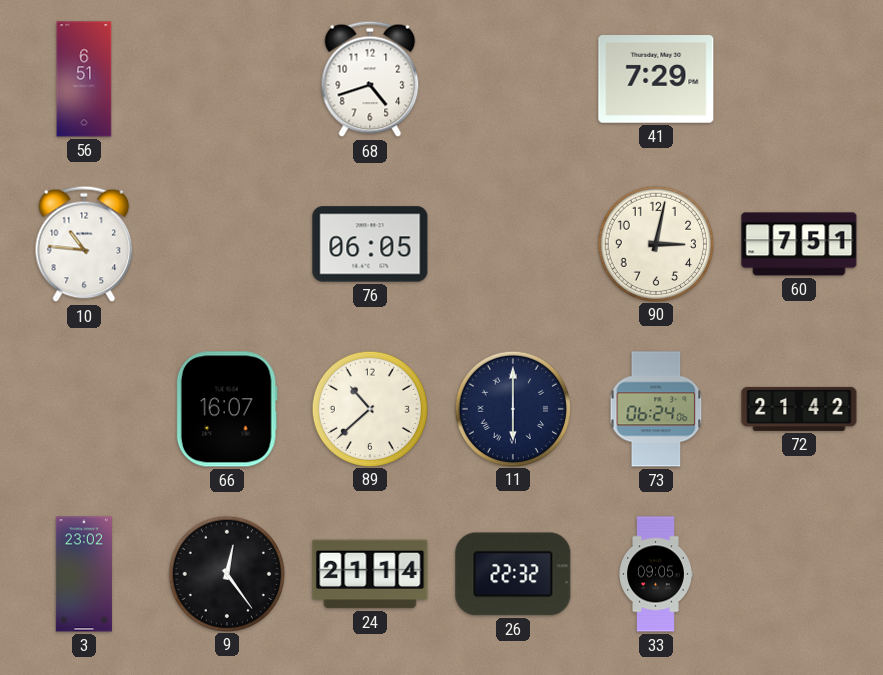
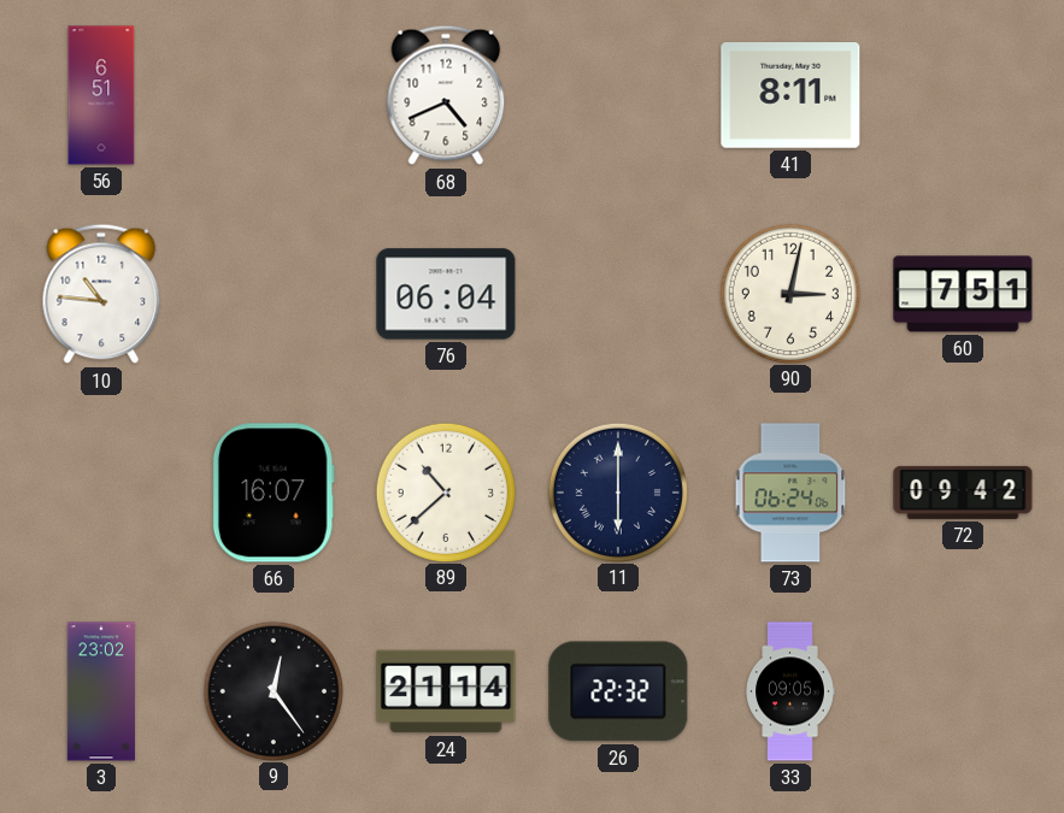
68: 4:42 -> 4:41 (446, 95)
41: 7:29 -> 8:11 (790, 96)
76: 06:05 -> 06:04 (446, 294)
72: 21:42 -> 09:42 (963, 493)
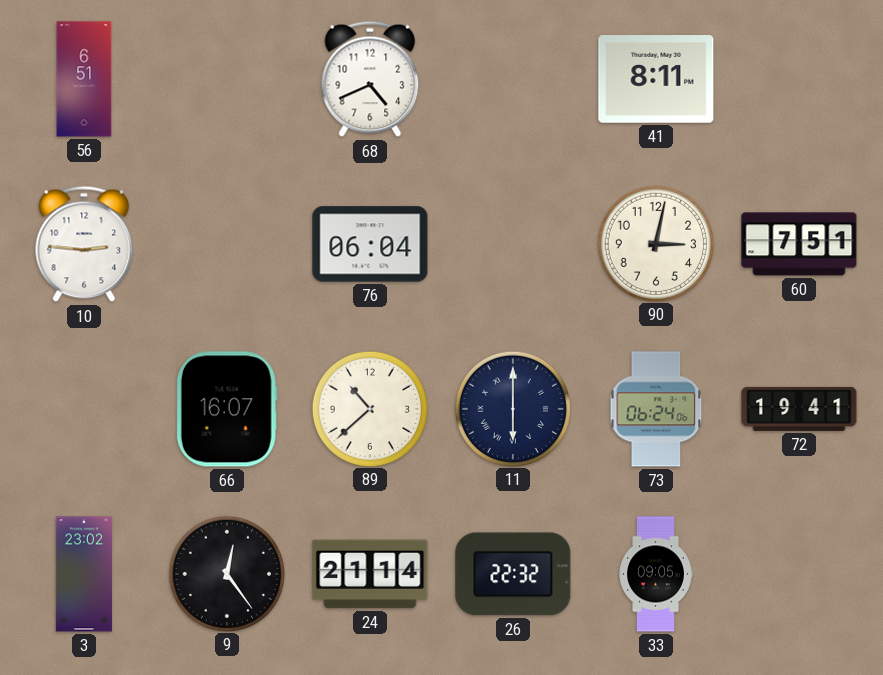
10: 10:46 -> 2:46 (84, 244)
72: 09:42 -> 19:41 (799, 409)
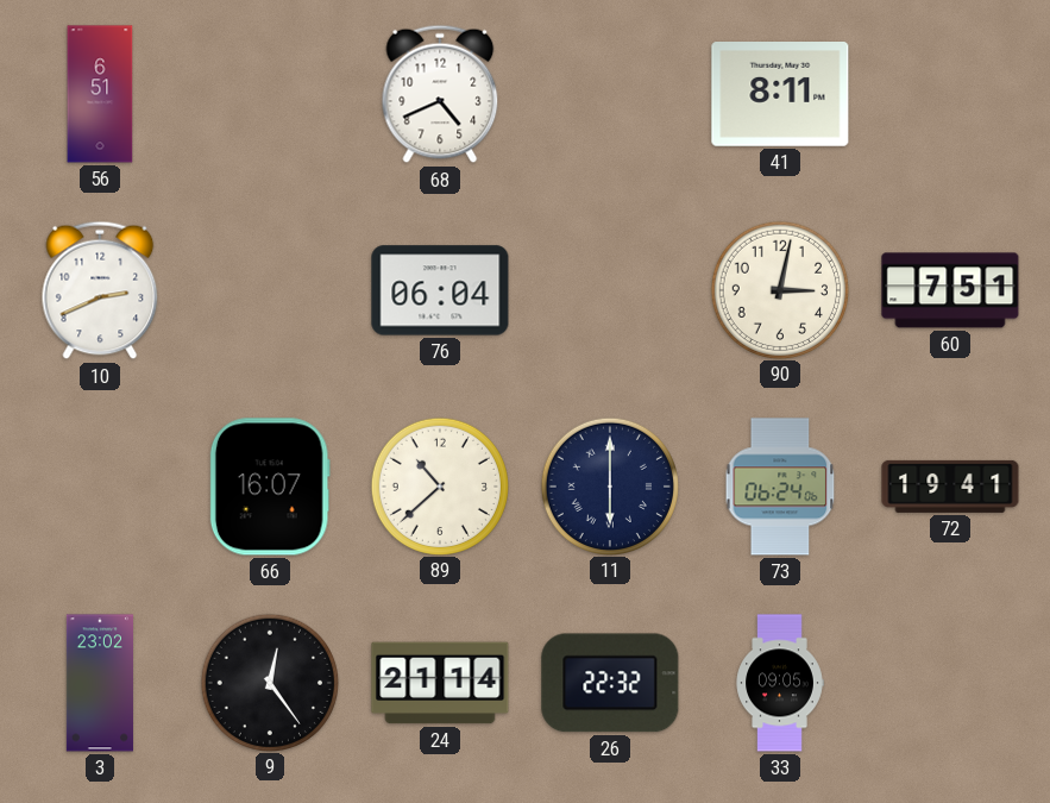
10: 2:46 -> 2:41 (100, 290)
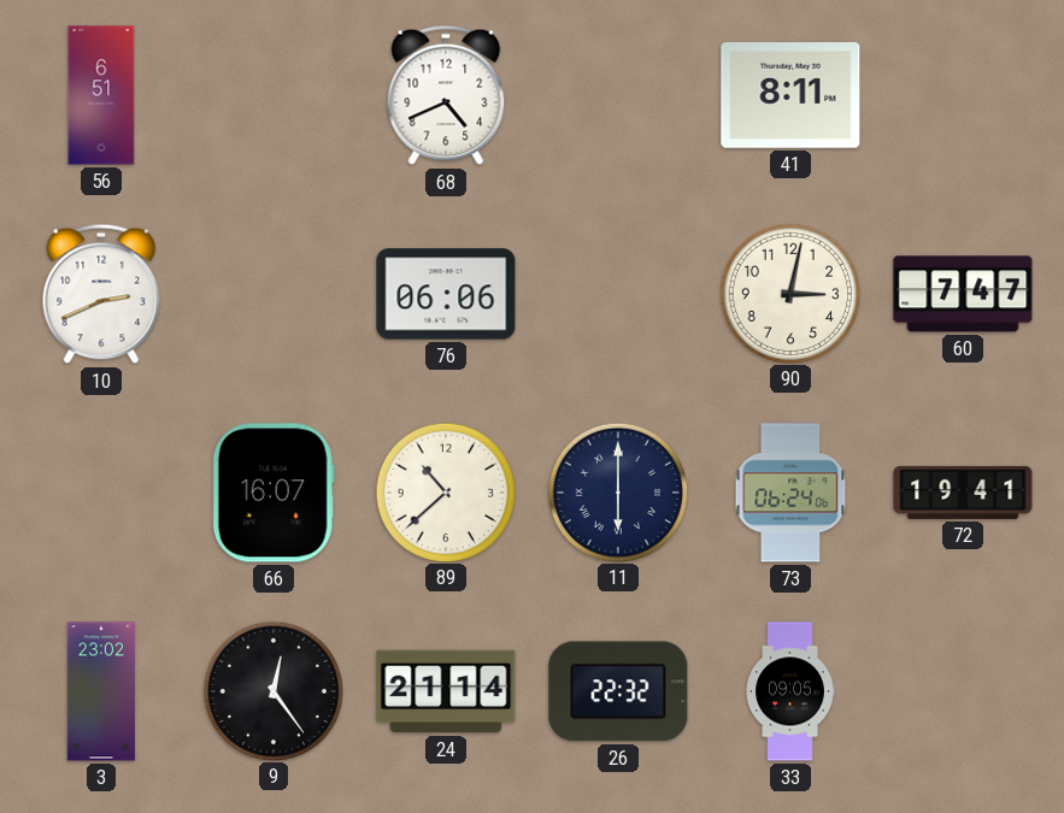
76: 06:04 -> 06:06 (446, 294)
60: 7:51 -> 7:47 (963, 294)
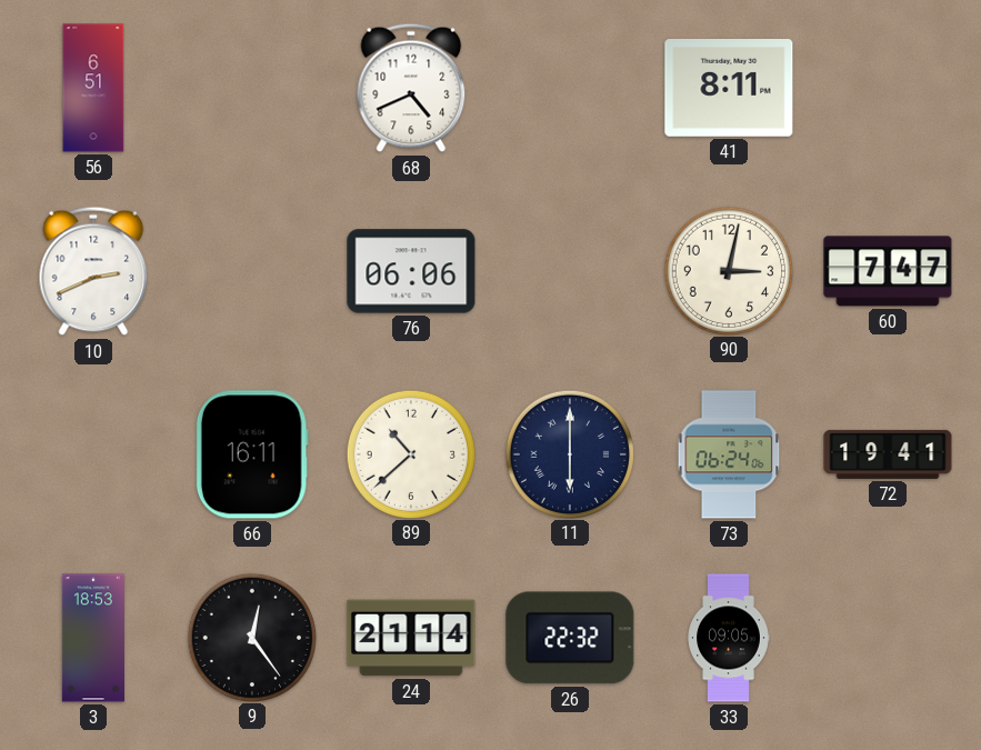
66: 16:07 -> 16:11 (252, 454)
3: 23:02 -> 18:53 (93, 638)
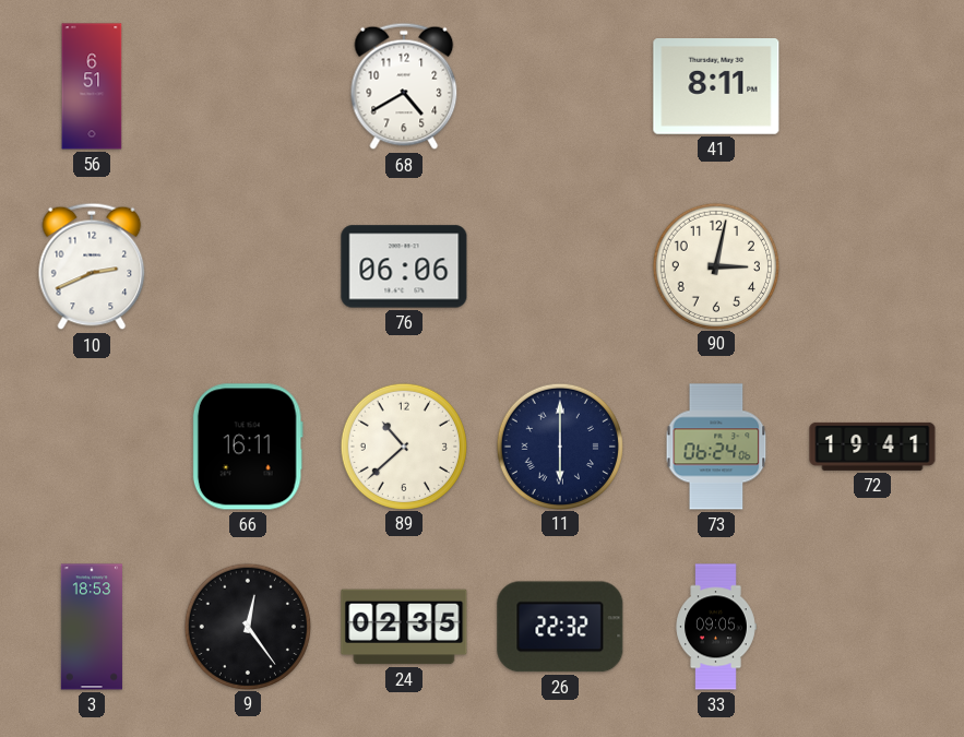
68: 4:41 -> 4:40 (404, 86)
60: 7:47 -> none (888, 271)
24: 21:14 -> 02:35 (404, 627)
